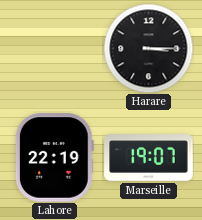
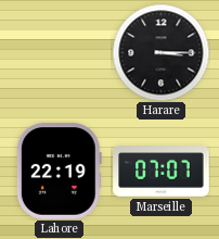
Marseille: 19:07 -> 07:07 (162, 172)
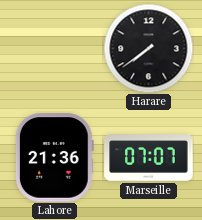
Harare: 3:15 -> 7:39 (148, 48)
Lahore: 22:19 -> 21:36 (54, 158)
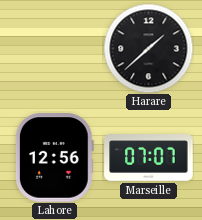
Harare: 7:39 -> 1:38 (148, 48)
Lahore: 21:36 -> 12:56 (54, 158)
